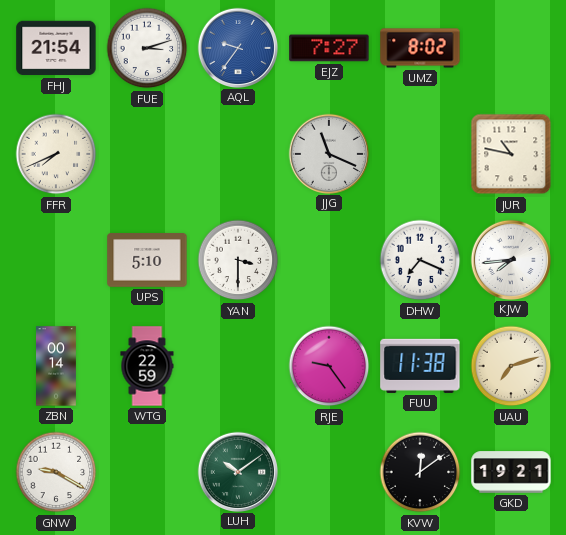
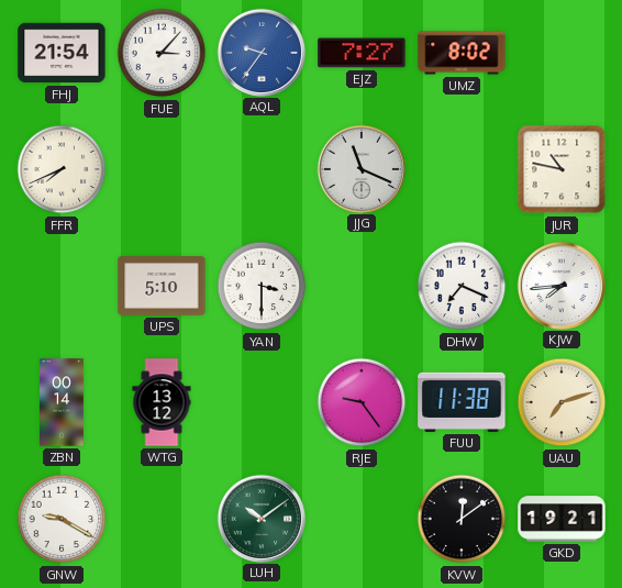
FUE: 3:12 -> 3:07 (162, 53)
WTG: 22:59 -> 13:12 (162, 402)
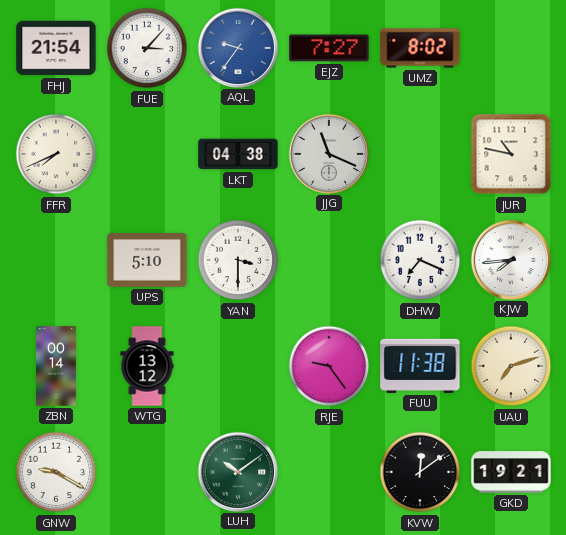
LKT: none -> 04:38 (238, 154)
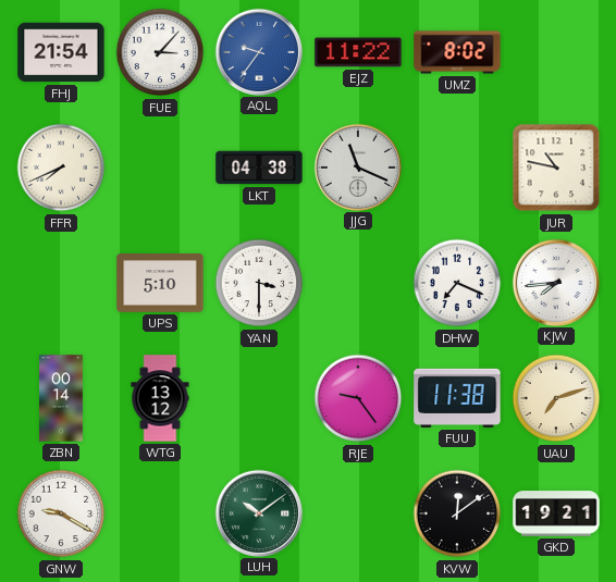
EJZ: 7:27 -> 11:22 (358, 52)
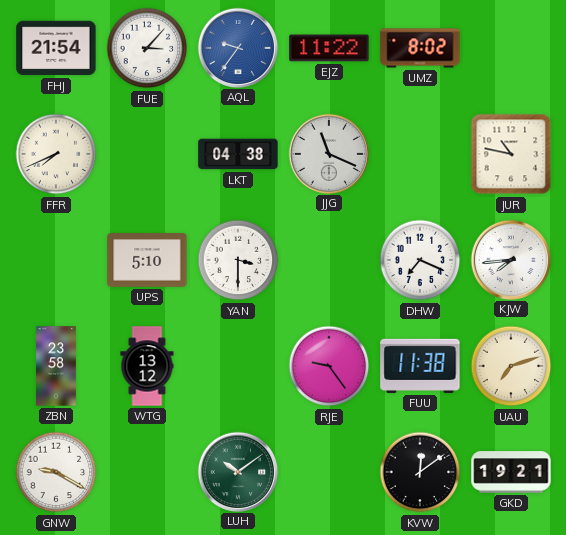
ZBN: 00:14 -> 23:58 (57, 366)
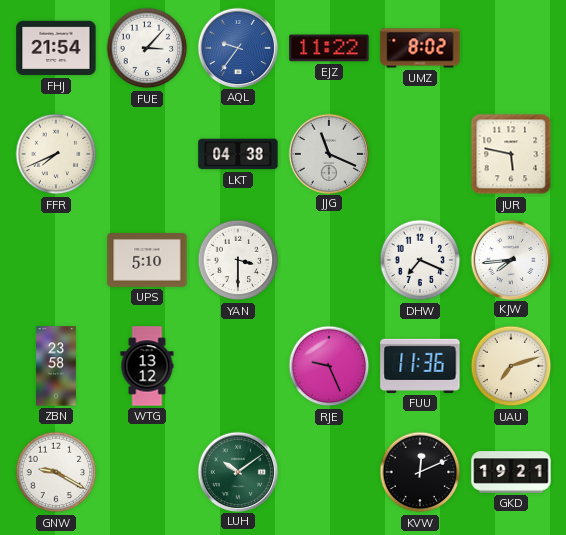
JUR: 10:47 -> 5:47 (511, 154)
RJE: 9:24 -> 9:26 (329, 366)
FUU: 11:38 -> 11:36 (420, 366)
KVW: 12:09 -> 12:11 (420, 472)
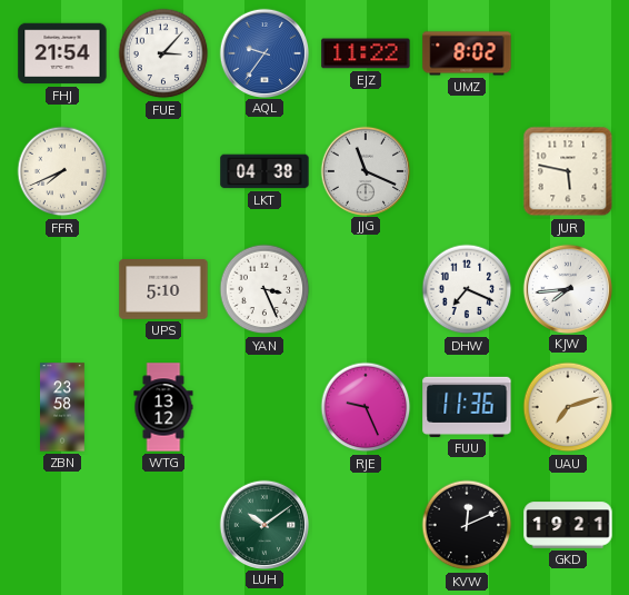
YAN: 3:30 -> 3:26 (264, 289)
GNW: 9:20 -> none (56, 472)
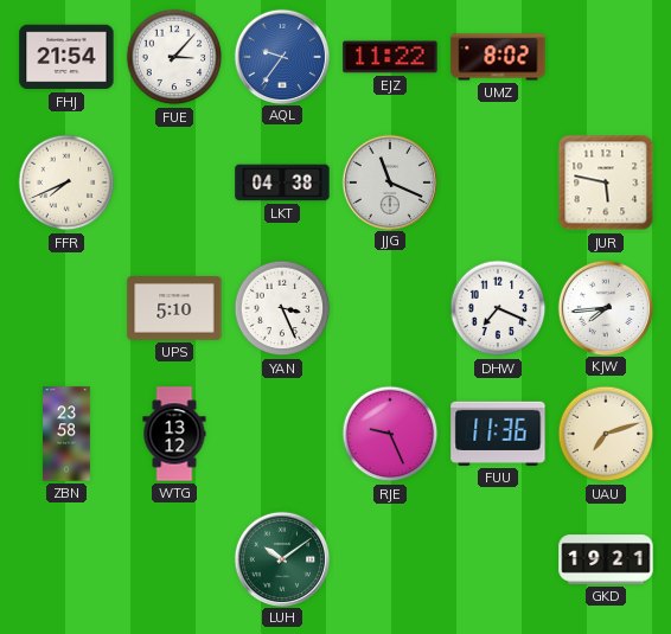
KVW: 12:11 -> none (467, 525)
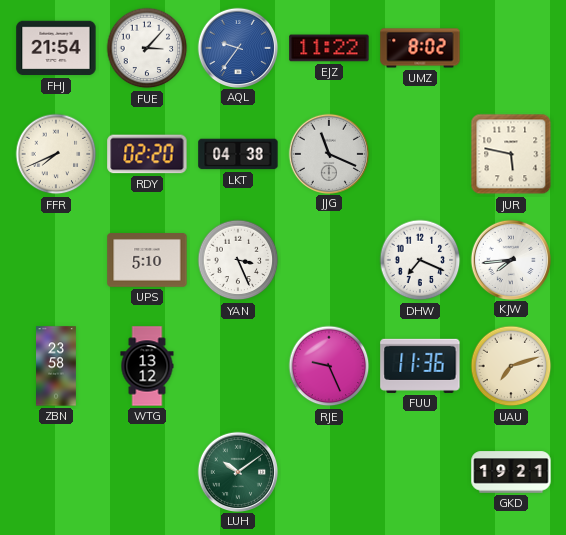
RDY: none -> 02:20 (147, 154)
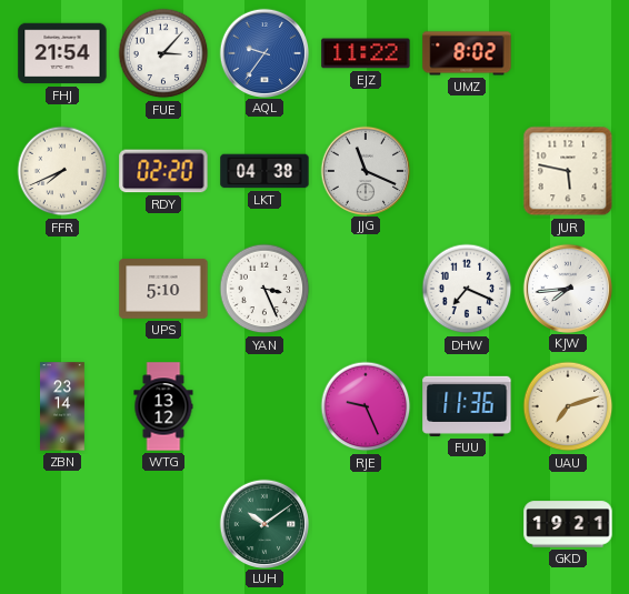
ZBN: 23:58 -> 23:14 (63, 406)
